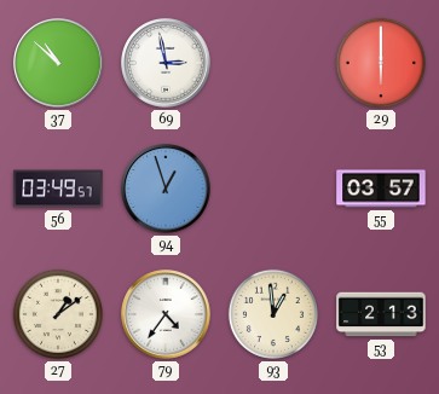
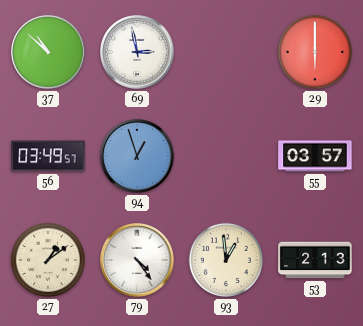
79: 4:36 -> 4:24 (137, 260)
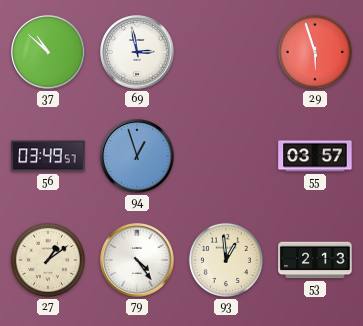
29: 6:00 -> 5:57 (315, 52)
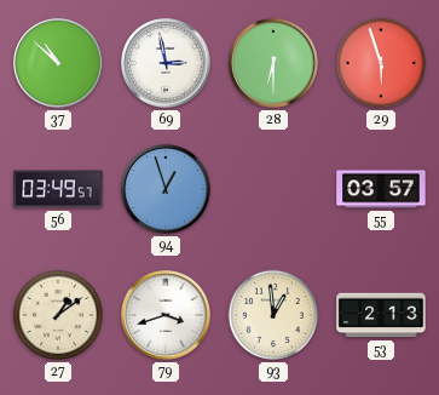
28: none -> 6:30 (273, 63)
79: 4:24 -> 3:42 (166, 315)
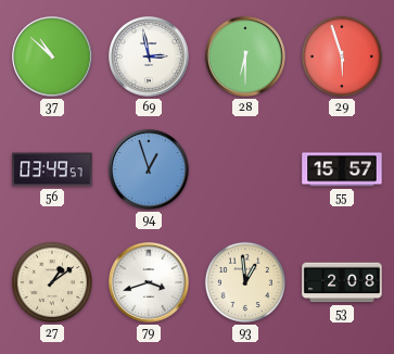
55: 03:57 -> 15:57 (342, 169)
53: 2:13 -> 2:08 (342, 282)
